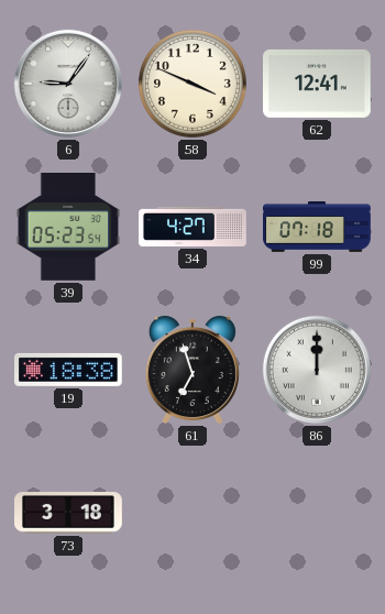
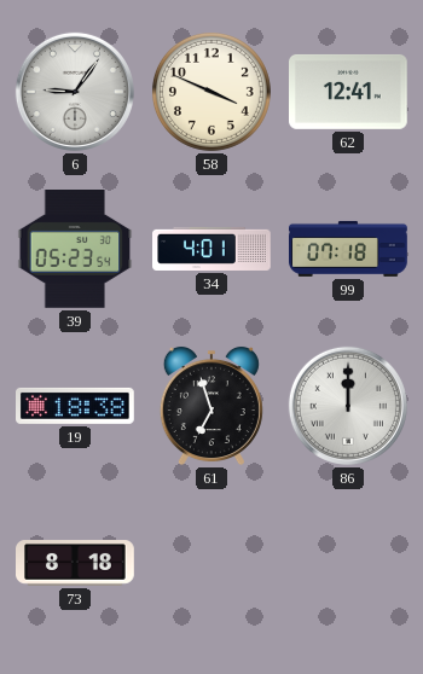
34: 4:27 -> 4:01 (211, 249)
73: 3:18 -> 8:18 (75, 564)
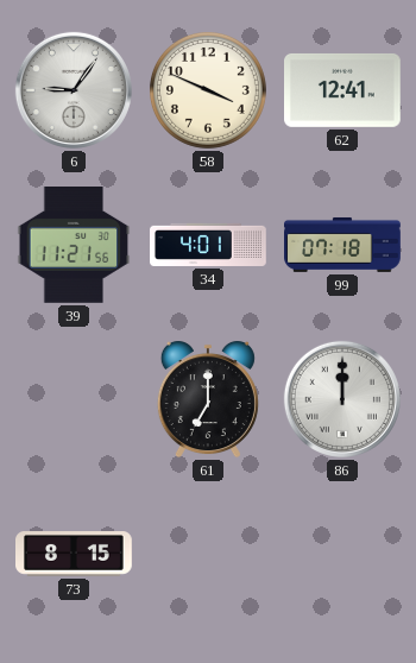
39: 05:23 -> 11:21 (74, 246)
19: 18:38 -> none (76, 406)
61: 6:57 -> 7:00 (208, 399)
73: 8:18 -> 8:15 (74, 555)
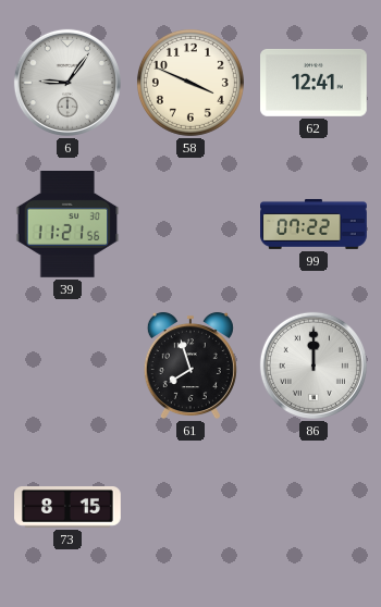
34: 4:01 -> none (208, 245)
99: 07:18 -> 07:22 (314, 224)
61: 7:00 -> 7:57 (190, 366)
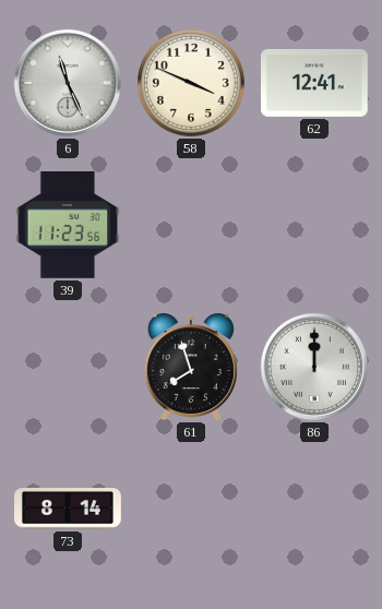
6: 9:06 -> 11:26 (68, 83)
39: 11:21 -> 11:23 (68, 226)
99: 07:22 -> none (314, 224)
73: 8:15 -> 8:14 (68, 510)
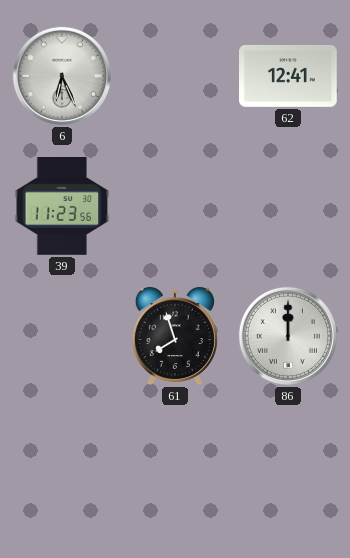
6: 11:26 -> 6:26 (62, 76)
58: 3:49 -> none (191, 83)
73: 8:14 -> none (68, 510)
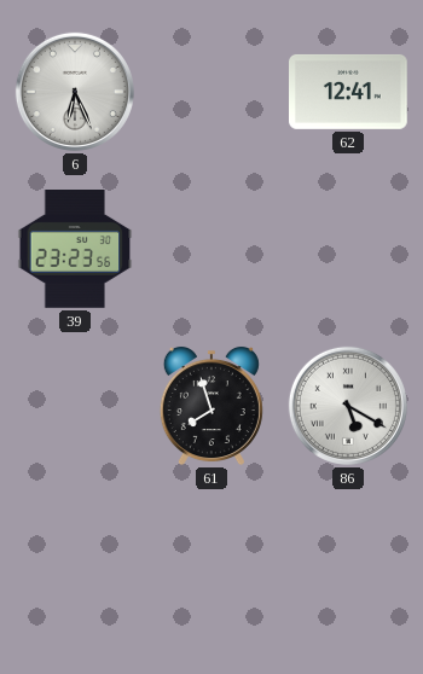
39: 11:23 -> 23:23 (75, 250)
86: 12:00 -> 5:20 (348, 406)
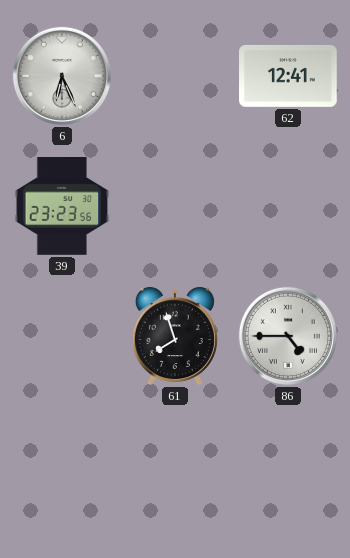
86: 5:20 -> 4:45 (288, 336)
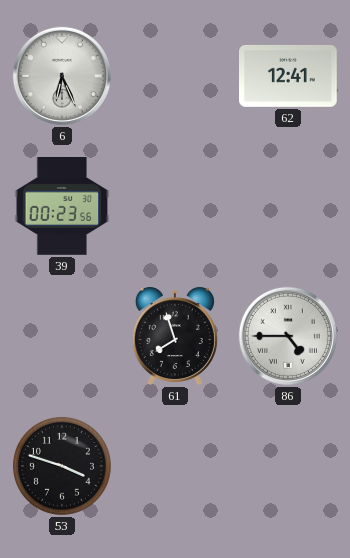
39: 23:23 -> 00:23 (62, 207)
53: none -> 3:48 (62, 466)
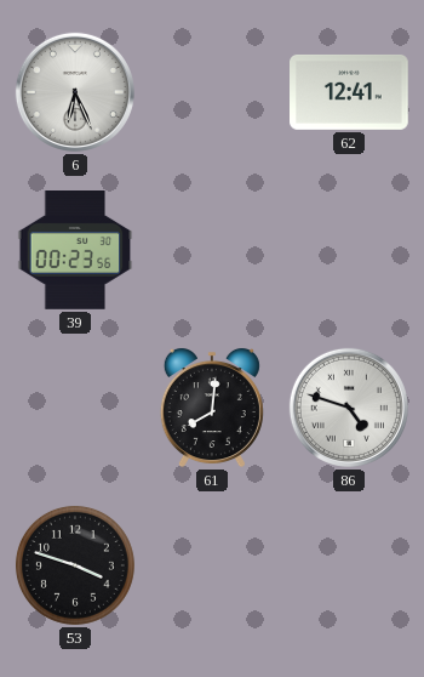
61: 7:57 -> 8:01 (212, 408)
86: 4:45 -> 4:48 (349, 408)
